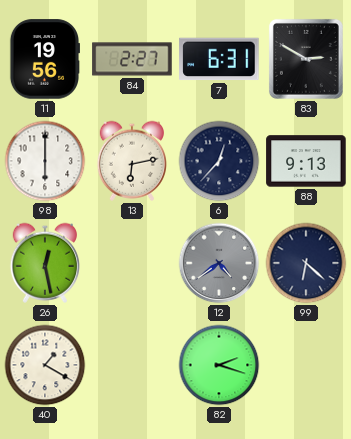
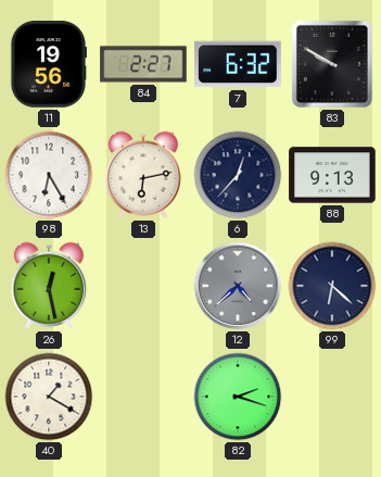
7: 6:31 -> 6:32 (238, 64)
83: 2:50 -> 9:50 (332, 64)
98: 6:00 -> 6:25 (49, 175)
12: 4:39 -> 4:38 (238, 286)
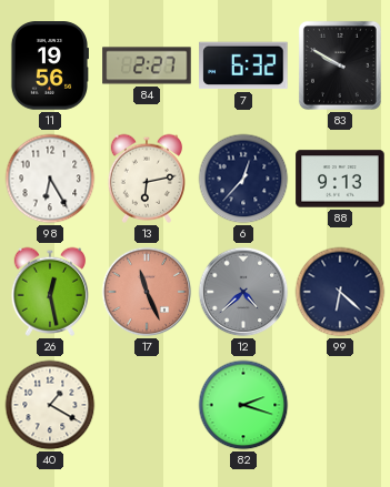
17: none -> 11:26 (147, 292)
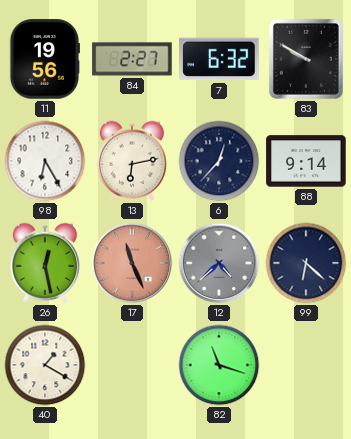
88: 9:13 -> 9:14 (306, 161)
82: 2:18 -> 11:18 (219, 365)
